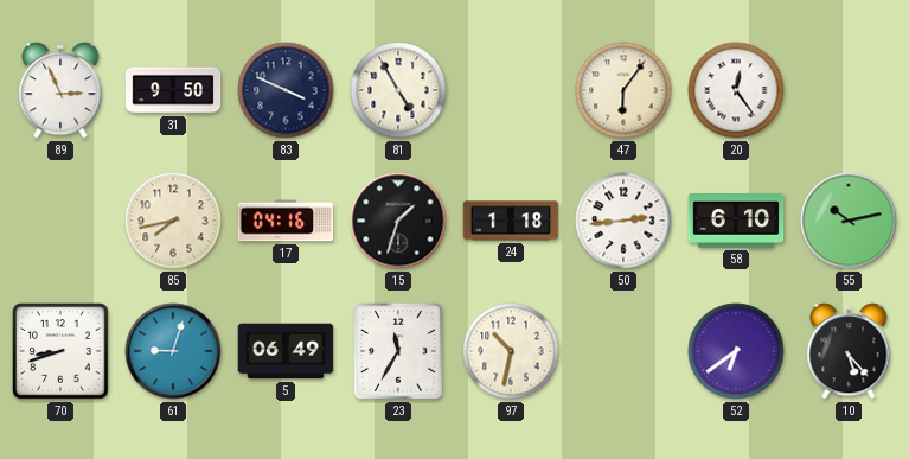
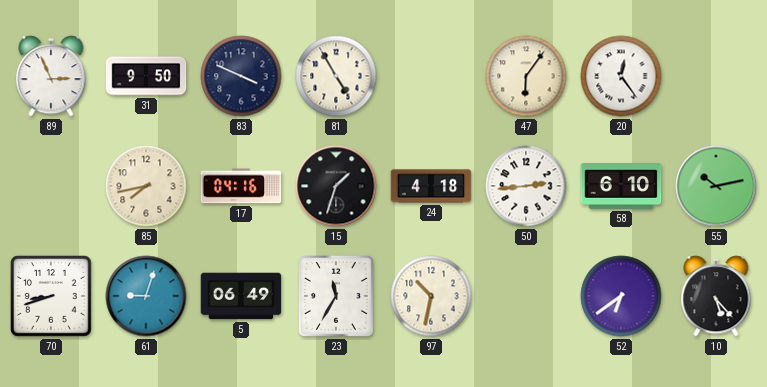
24: 1:18 -> 4:18 (431, 186)
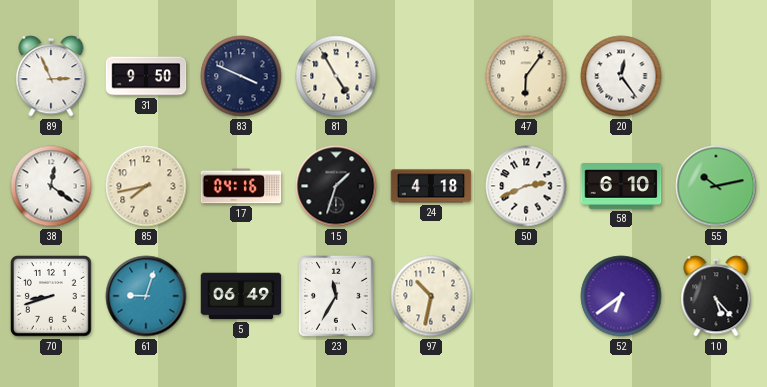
38: none -> 12:21 (51, 186)
50: 2:44 -> 2:41 (526, 186)
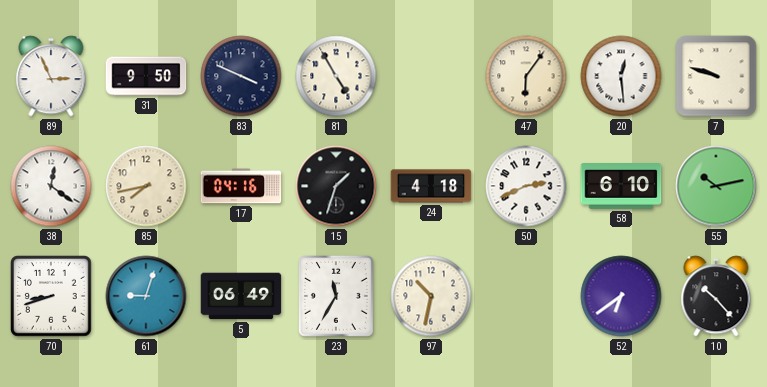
20: 12:24 -> 12:29 (621, 76)
7: none -> 9:48 (716, 76)
10: 5:23 -> 10:23 (716, 296)
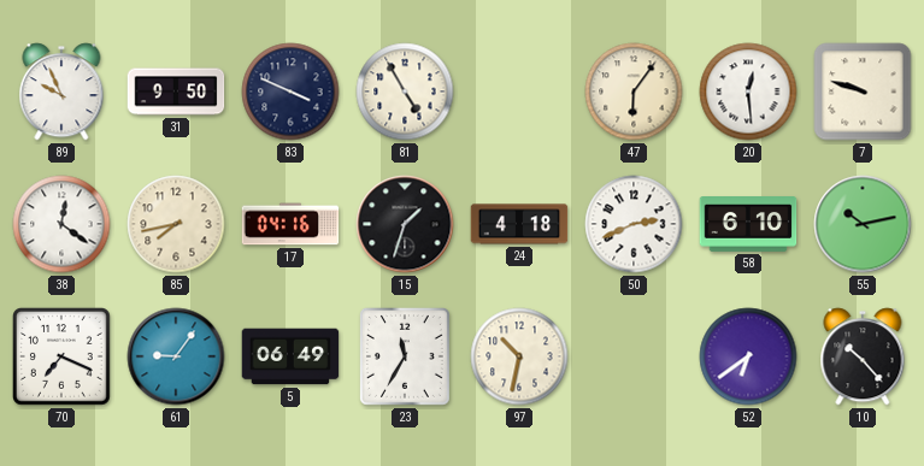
89: 2:56 -> 9:56 (61, 92)
70: 8:42 -> 7:19 (63, 358)
61: 9:03 -> 9:06 (176, 356)
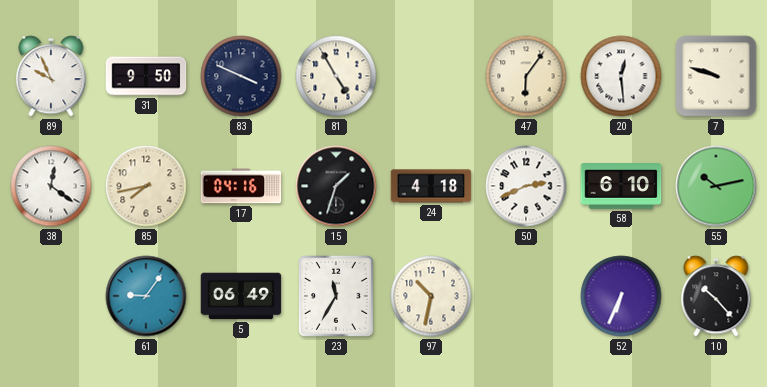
70: 7:19 -> none (63, 358)
52: 6:39 -> 6:34 (621, 296)
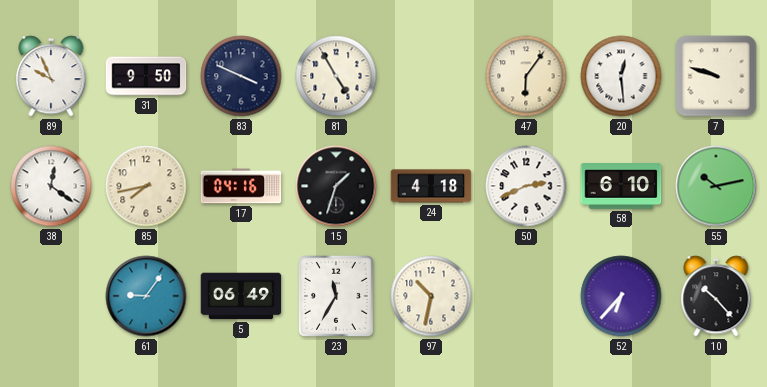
52: 6:34 -> 6:37 (621, 296)
